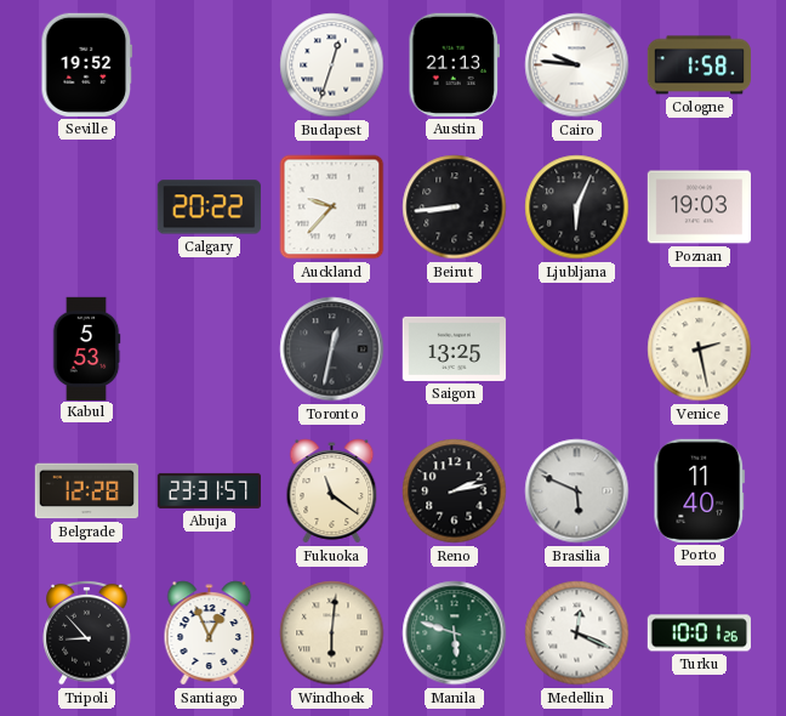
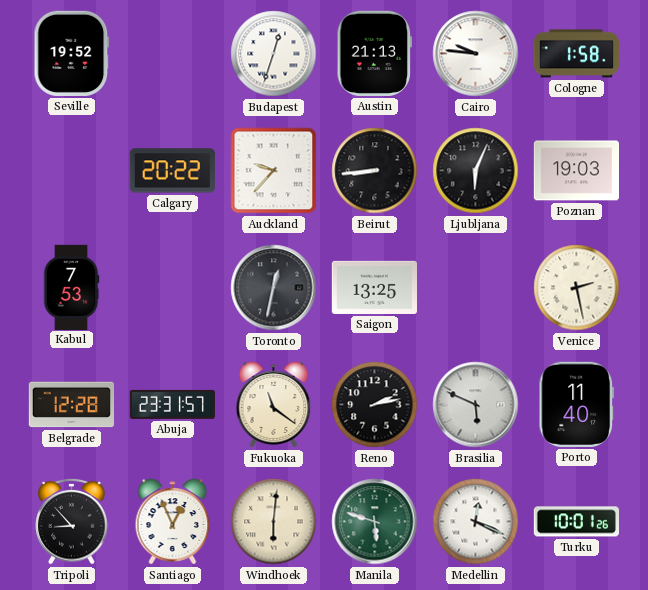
Kabul: 5:53 -> 7:53 (71, 287)
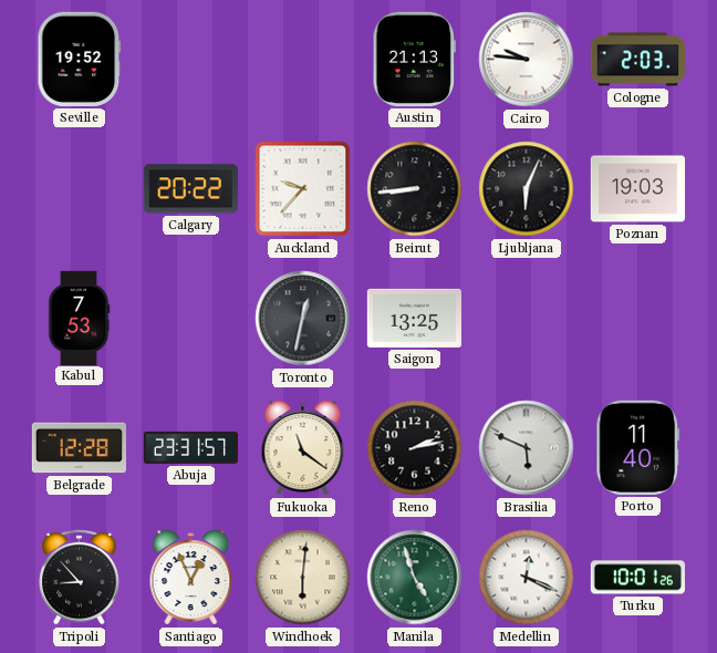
Budapest: 12:33 -> none (274, 54)
Cologne: 1:58 -> 2:03 (638, 60)
Venice: 2:28 -> none (577, 288)
Manila: 5:48 -> 4:57 (415, 578)
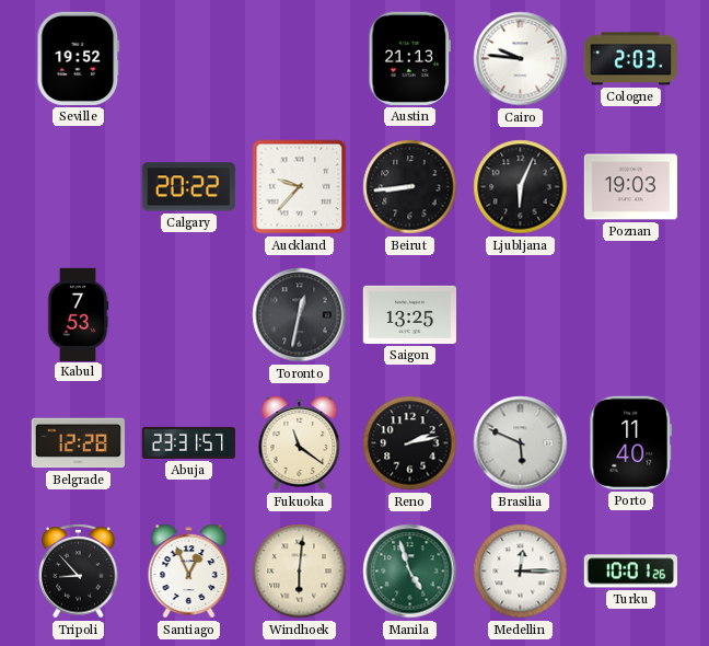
Medellin: 12:19 -> 12:15 (521, 572)
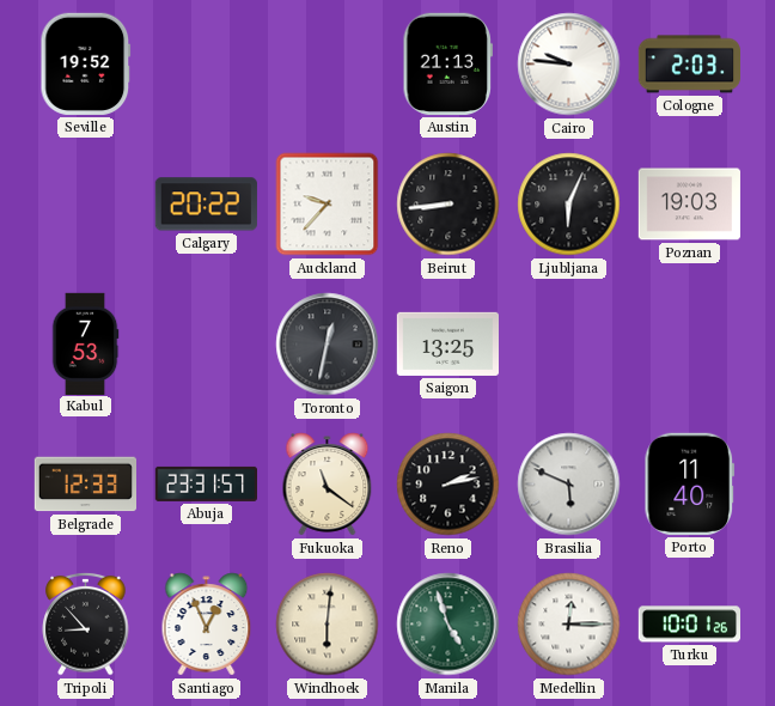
Belgrade: 12:28 -> 12:33 (85, 485)
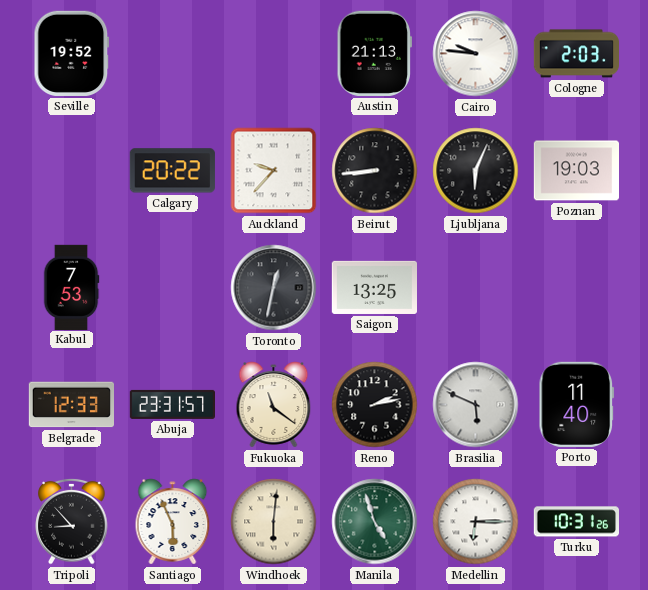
Santiago: 12:56 -> 5:56 (173, 522)
Medellin: 12:15 -> 6:15 (476, 522)
Turku: 10:01 -> 10:31 (576, 522)
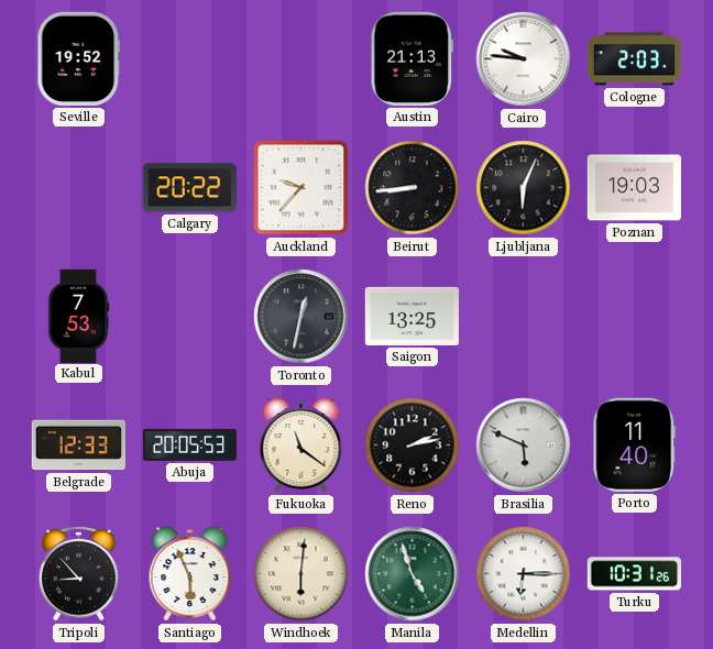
Abuja: 23:31 -> 20:05 (189, 444)
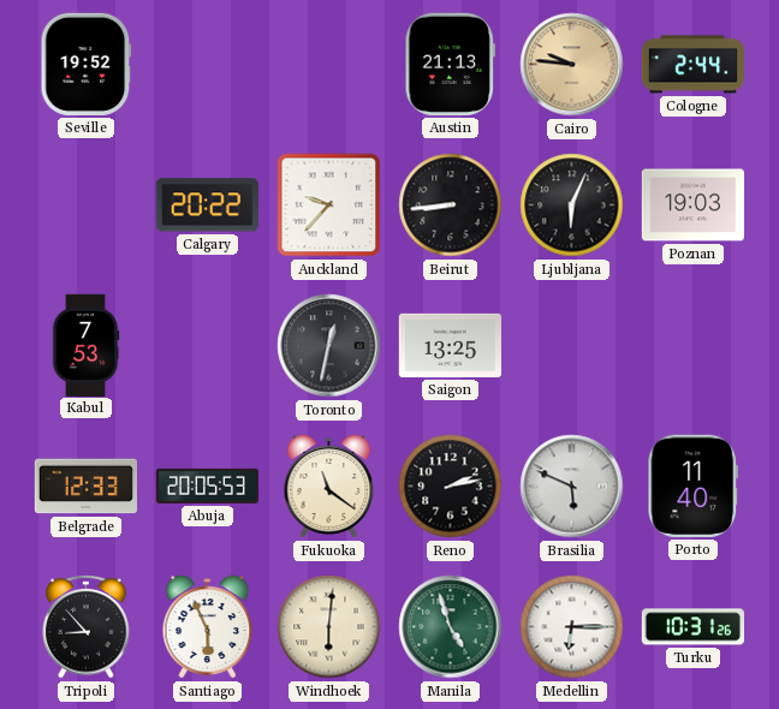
Cairo dial: white -> champagne (572, 65)
Cologne: 2:03 -> 2:44 (694, 65)
